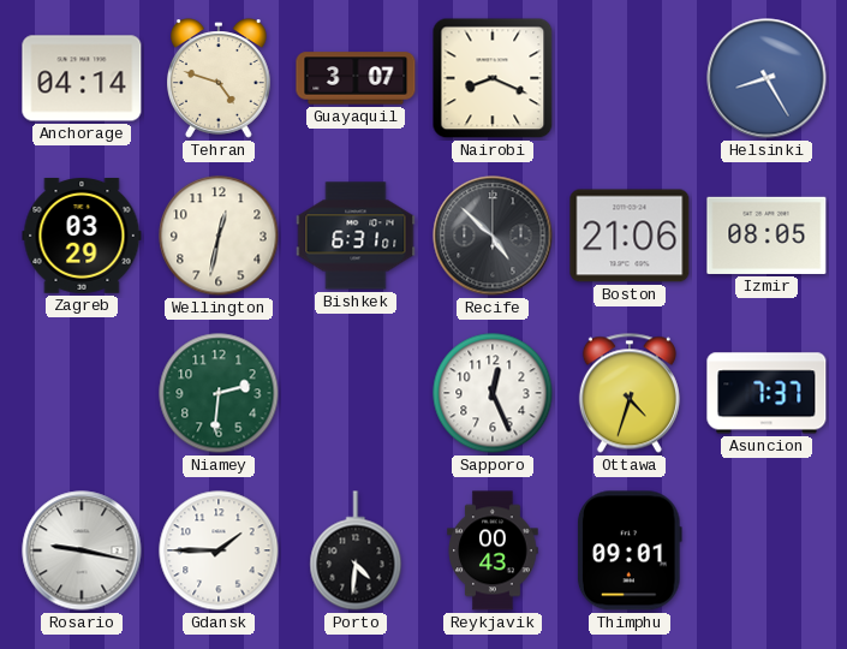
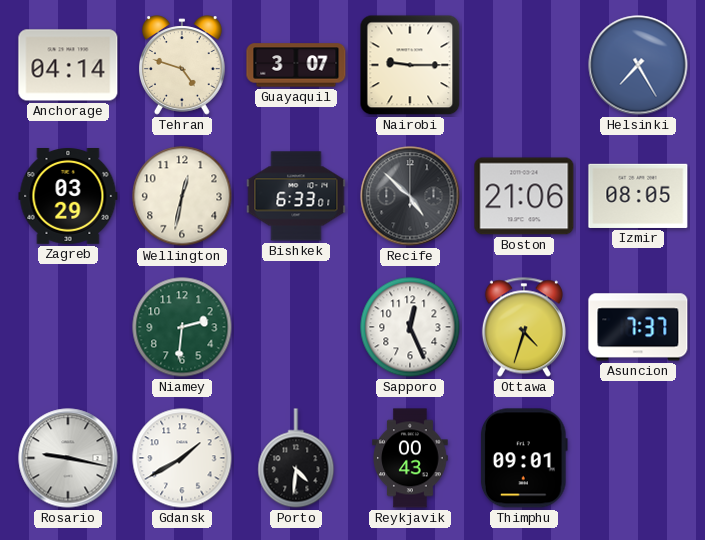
Nairobi: 8:19 -> 9:15 (410, 65)
Helsinki: 8:25 -> 7:25 (638, 65)
Bishkek: 6:31 -> 6:33 (296, 196)
Gdansk: 1:45 -> 1:40 (182, 458)
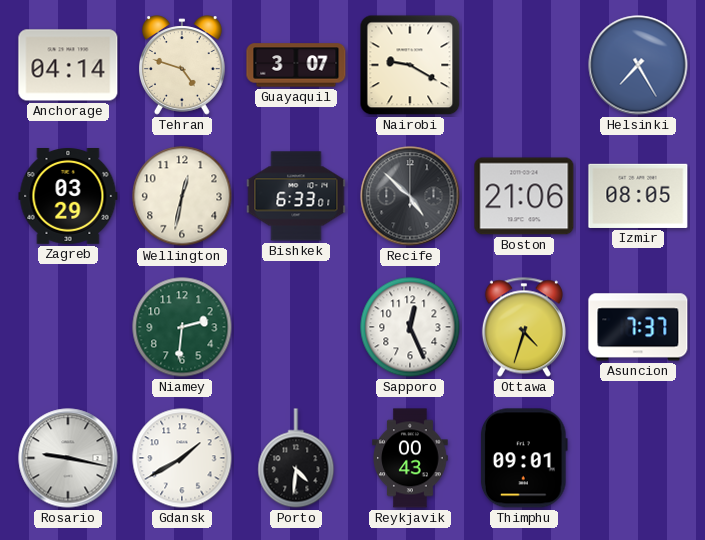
Nairobi: 9:15 -> 9:20 (410, 65)
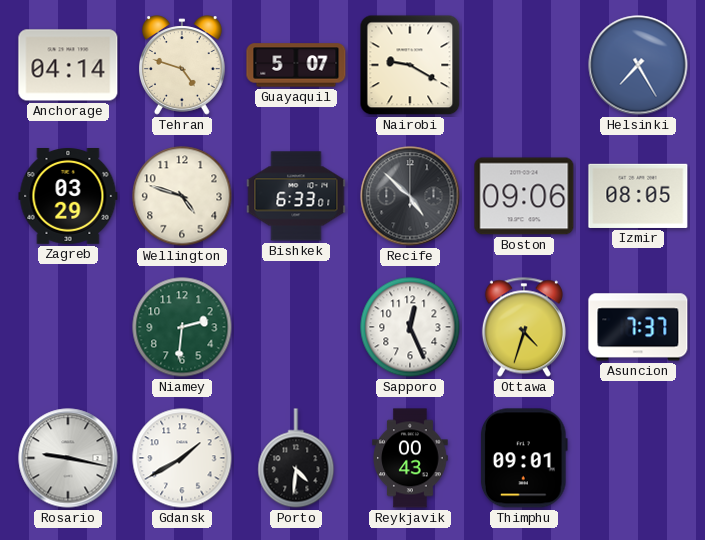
Guayaquil: 3:07 -> 5:07 (296, 65)
Wellington: 12:32 -> 4:48 (182, 196)
Boston: 21:06 -> 09:06 (524, 196)
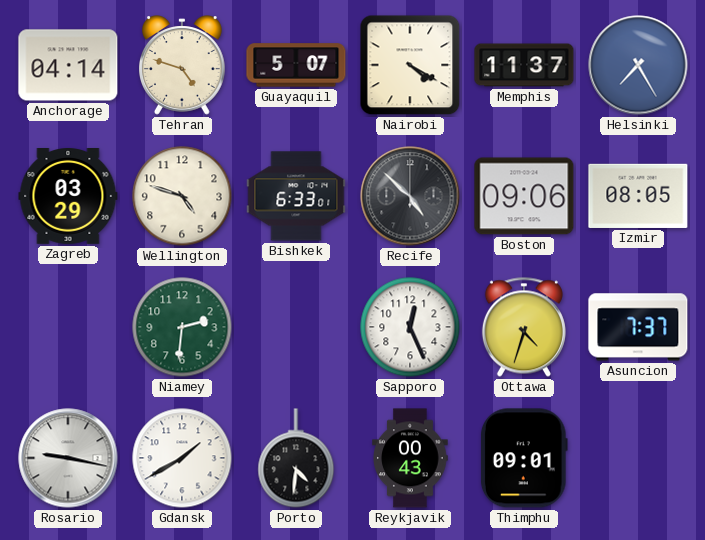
Nairobi: 9:20 -> 4:20 (410, 65)
Memphis: none -> 11:37 (524, 65)
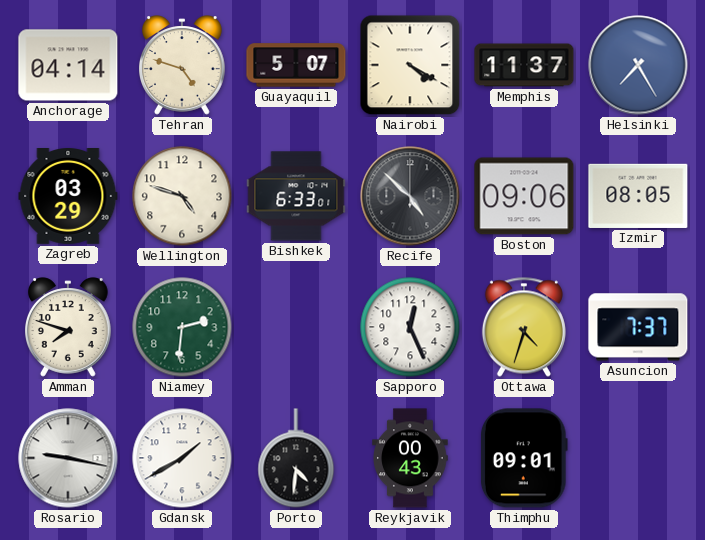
Amman: none -> 7:48 (69, 327)
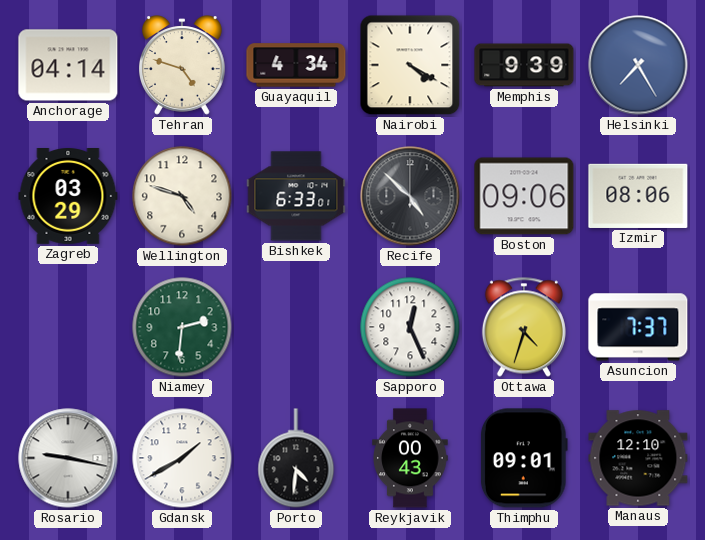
Guayaquil: 5:07 -> 4:34 (296, 65)
Memphis: 11:37 -> 9:39 (524, 65)
Izmir: 08:05 -> 08:06 (638, 196)
Amman: 7:48 -> none (69, 327)
Manaus: none -> 12:10 (638, 458)
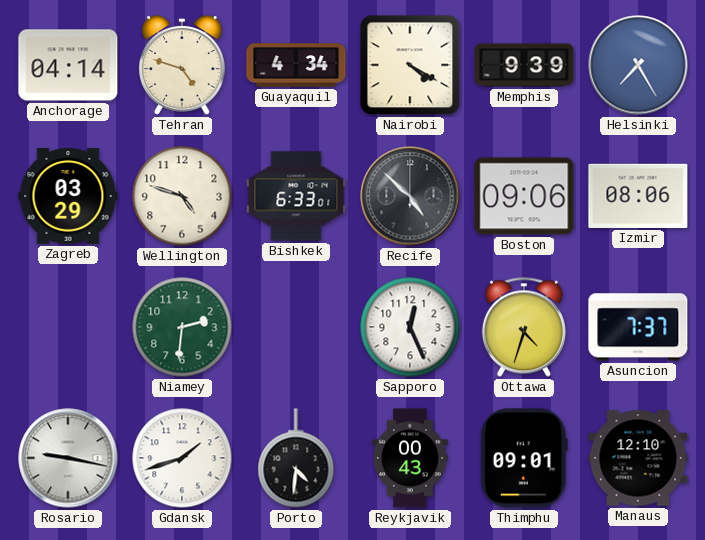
Gdansk: 1:40 -> 1:42 (182, 458)
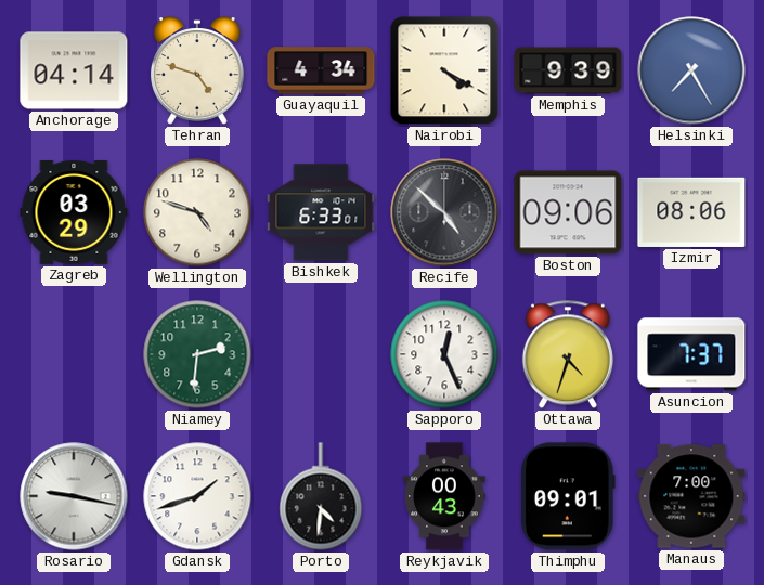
Manaus: 12:10 -> 7:00 (691, 496)
